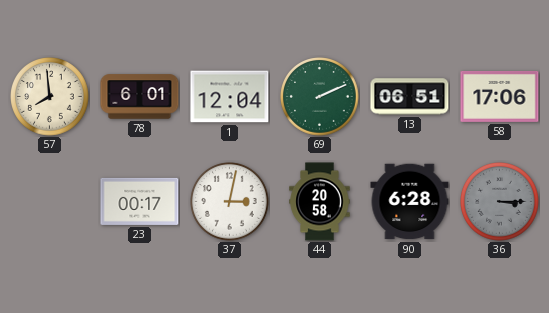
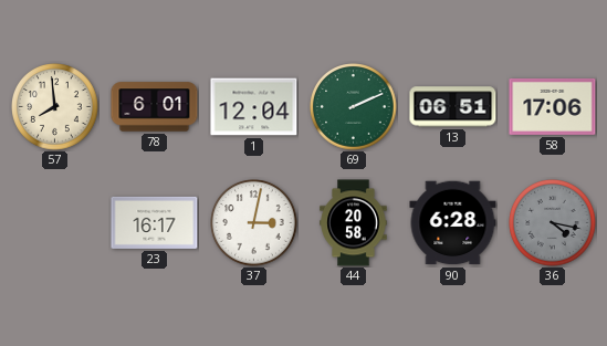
23: 00:17 -> 16:17 (155, 222)
36: 3:15 -> 4:17 (553, 223)
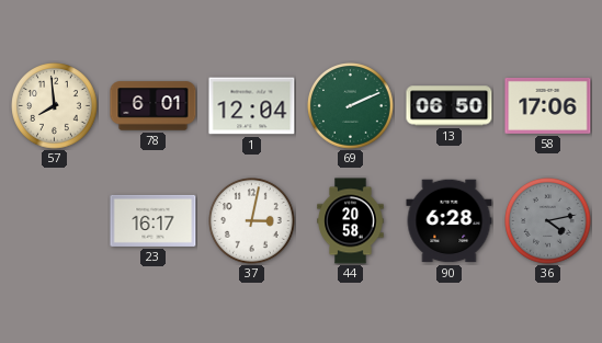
13: 06:51 -> 06:50 (450, 106)
36: 4:17 -> 4:13 (548, 221)
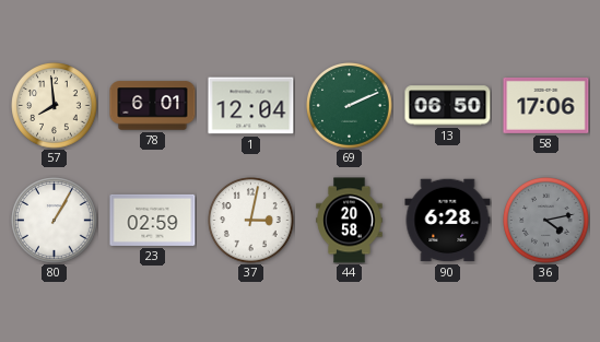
80: none -> 1:05 (55, 221)
23: 16:17 -> 02:59 (153, 220)
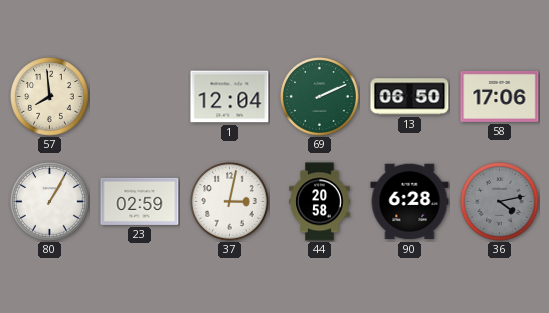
78: 6:01 -> none (153, 106)
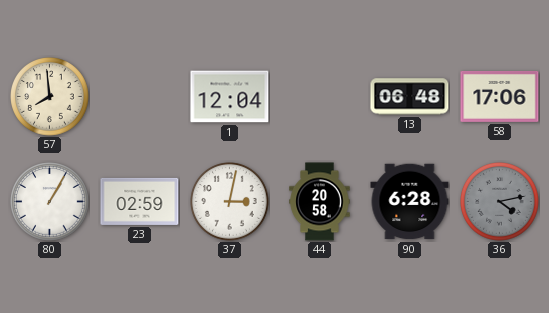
69: 2:11 -> none (320, 97)
13: 06:50 -> 06:48 (410, 97)
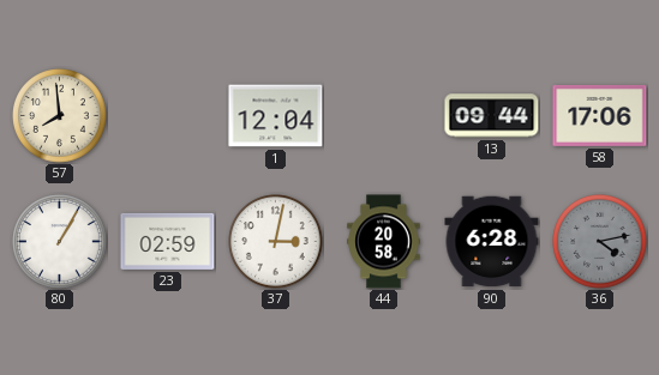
13: 06:48 -> 09:44 (492, 116)
